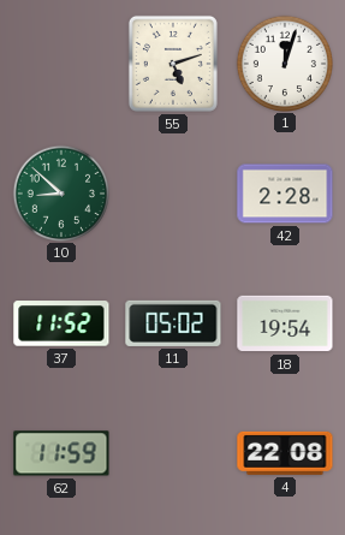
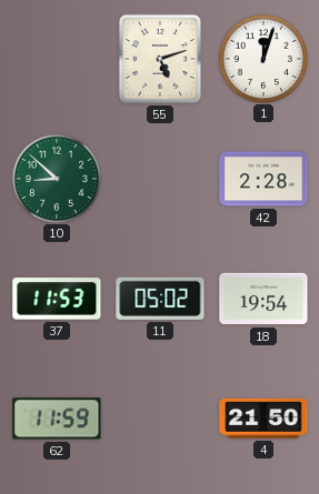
37: 11:52 -> 11:53 (57, 299)
4: 22:08 -> 21:50 (263, 419)
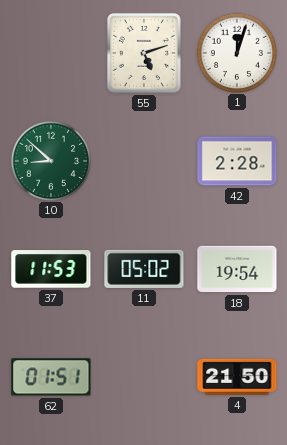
62: 11:59 -> 01:51 (51, 377)
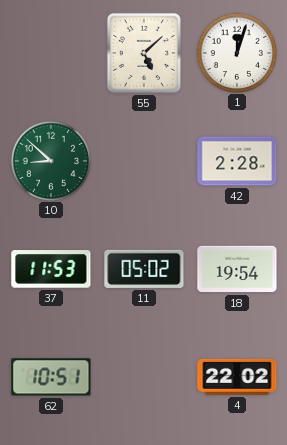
55: 5:12 -> 5:08 (144, 53)
62: 01:51 -> 10:51 (51, 377)
4: 21:50 -> 22:02 (237, 377)
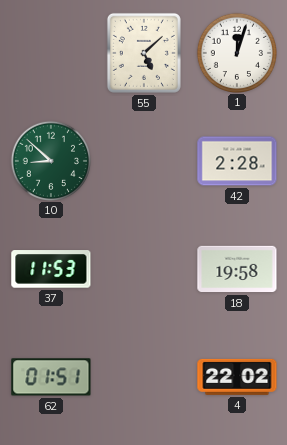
11: 05:02 -> none (144, 269)
18: 19:54 -> 19:58 (237, 269)
62: 10:51 -> 01:51 (51, 377)
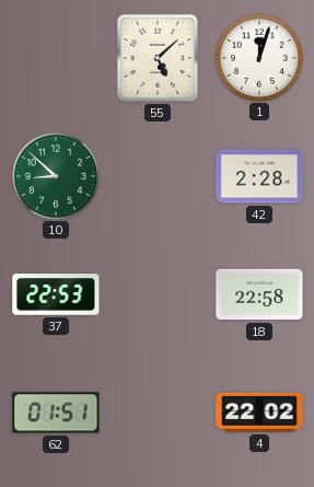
37: 11:53 -> 22:53 (56, 294)
18: 19:58 -> 22:58 (259, 294)
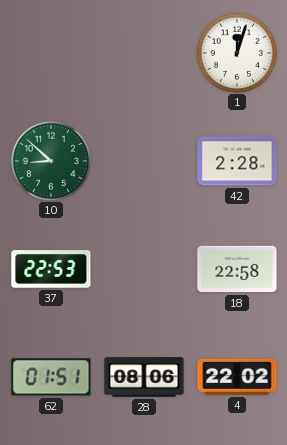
55: 5:08 -> none (158, 58)
28: none -> 08:06 (144, 377)
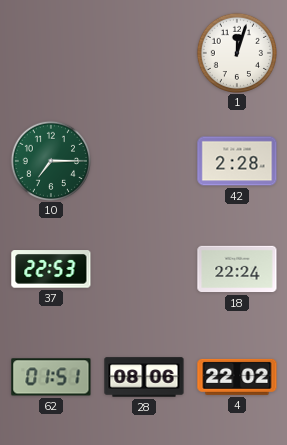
10: 8:52 -> 7:15 (50, 160)
18: 22:58 -> 22:24 (237, 269)
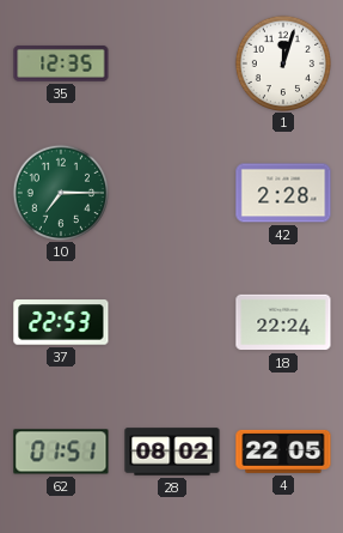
35: none -> 12:35 (61, 63)
28: 08:06 -> 08:02 (172, 452)
4: 22:02 -> 22:05 (283, 452)
